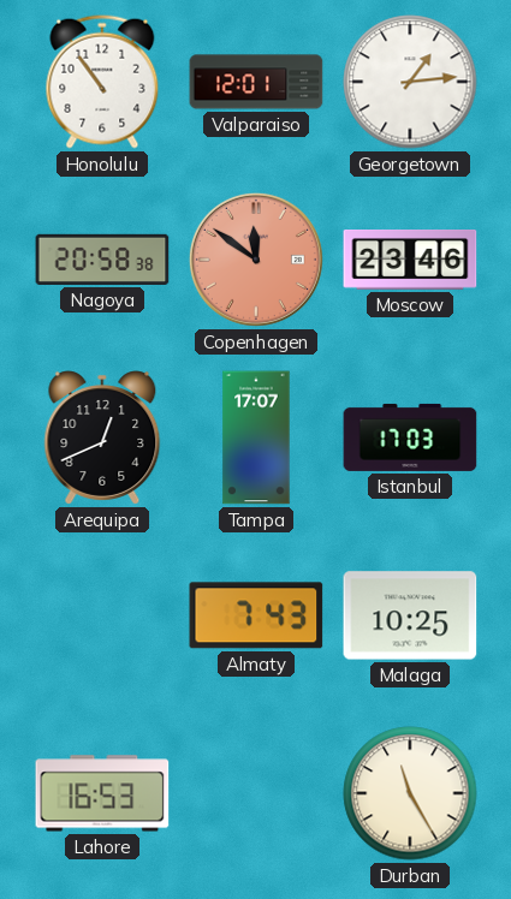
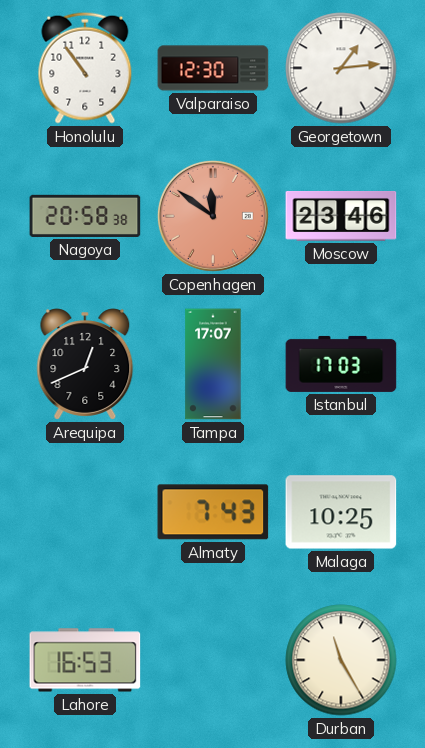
Valparaiso: 12:01 -> 12:30 (213, 68)
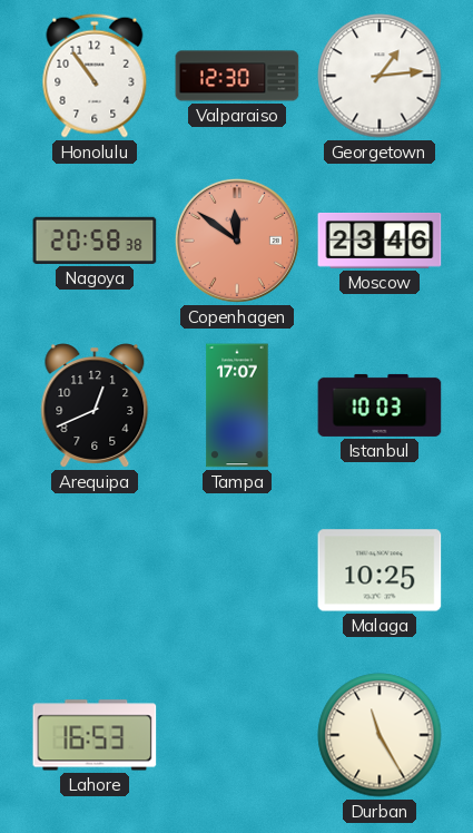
Istanbul: 17:03 -> 10:03 (380, 405)
Almaty: 7:43 -> none (213, 512)
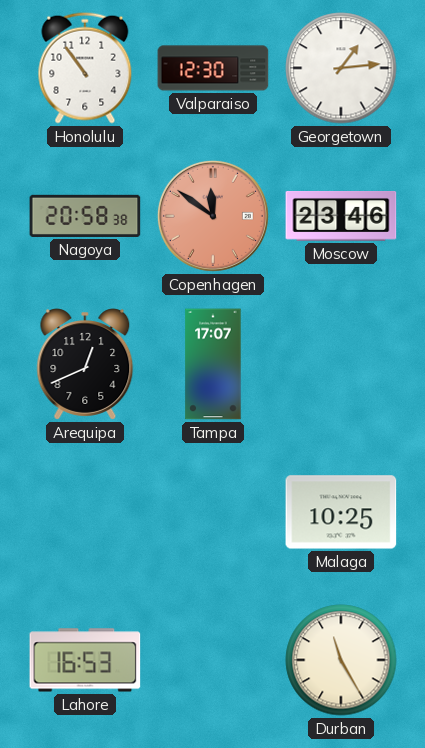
Istanbul: 10:03 -> none (380, 405)
